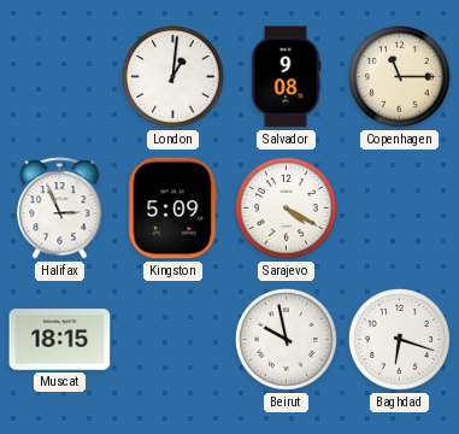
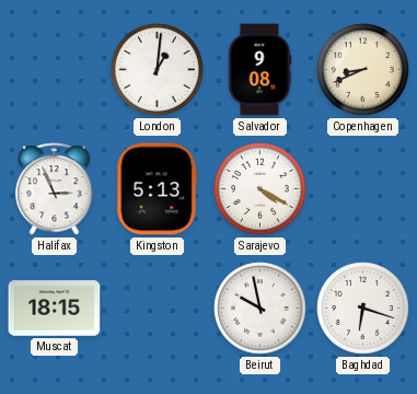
Copenhagen: 11:15 -> 8:41 (363, 70)
Kingston: 5:09 -> 5:13 (158, 189)
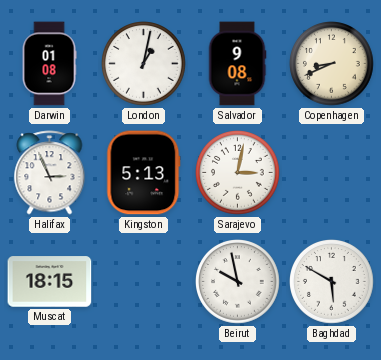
Darwin: none -> 01:08 (49, 64)
London: 1:01 -> 1:02 (144, 64)
Sarajevo: 4:20 -> 3:02 (238, 173)
Baghdad: 6:18 -> 5:50 (332, 282)
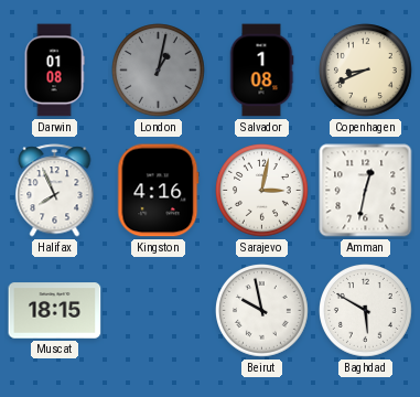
London dial: white -> grey (159, 71)
Salvador: 9:08 -> 1:08 (261, 71)
Halifax: 2:56 -> 7:56 (55, 191)
Kingston: 5:13 -> 4:16 (159, 191)
Amman: none -> 12:32 (366, 191)
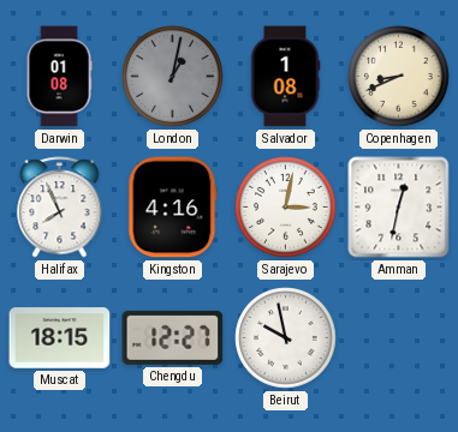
Chengdu: none -> 12:27 (173, 337)
Baghdad: 5:50 -> none (366, 311)
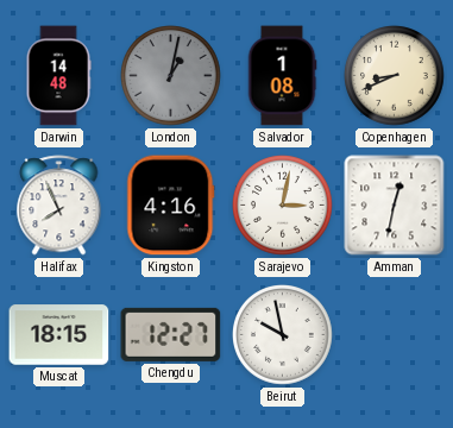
Darwin: 01:08 -> 14:48 (58, 76)
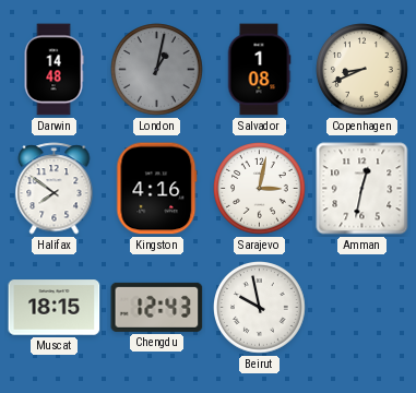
Halifax: 7:56 -> 7:51 (55, 189)
Chengdu: 12:27 -> 12:43 (157, 307)
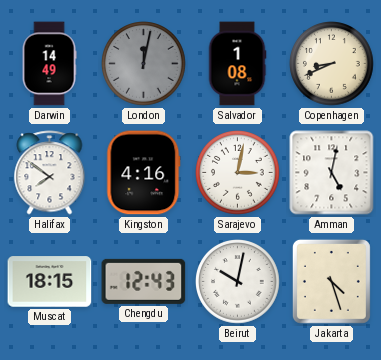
Darwin: 14:48 -> 14:49 (49, 64)
London: 1:02 -> 12:02 (144, 64)
Amman: 12:32 -> 5:02 (332, 173)
Beirut: 9:58 -> 10:02 (238, 282)
Jakarta: none -> 4:27 (331, 281)
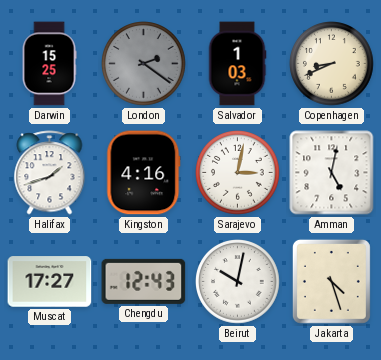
Darwin: 14:49 -> 15:25 (49, 64)
London: 12:02 -> 2:21 (144, 64)
Salvador: 1:08 -> 1:03 (237, 64)
Halifax: 7:51 -> 1:42 (50, 173)
Muscat: 18:15 -> 17:27 (50, 282)
